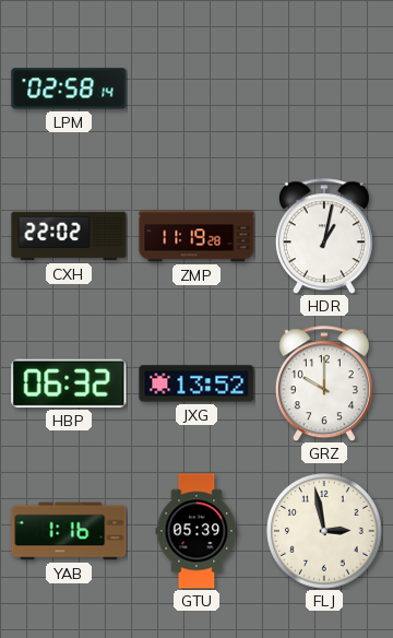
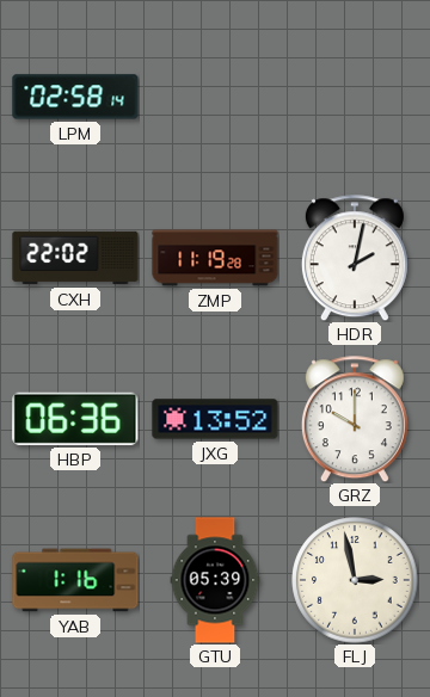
HDR: 1:02 -> 2:02 (355, 258)
HBP: 06:32 -> 06:36 (75, 419)
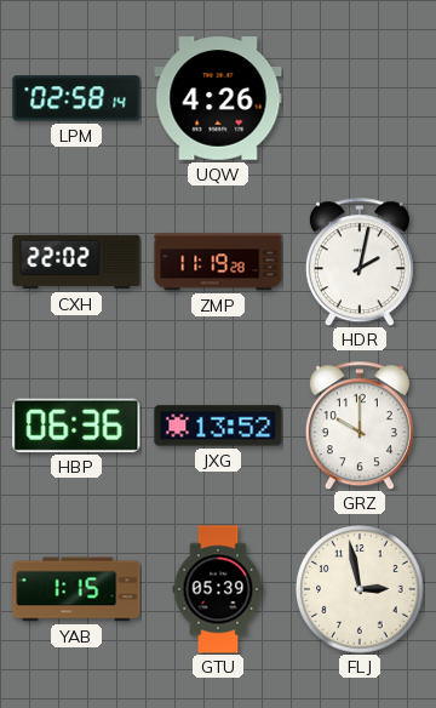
UQW: none -> 4:26 (218, 98)
YAB: 1:16 -> 1:15 (76, 589)
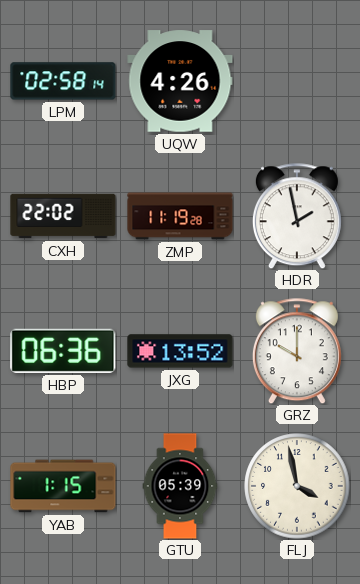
HDR: 2:02 -> 1:58 (297, 216)
FLJ: 2:58 -> 3:58 (297, 486)
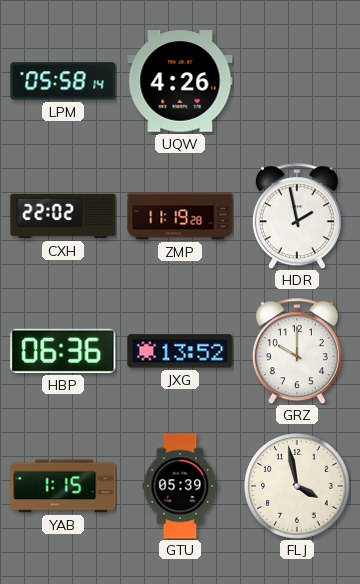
LPM: 02:58 -> 05:58 (63, 81)
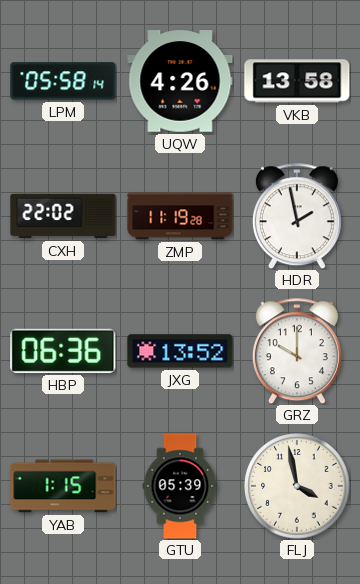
VKB: none -> 13:58 (297, 81)
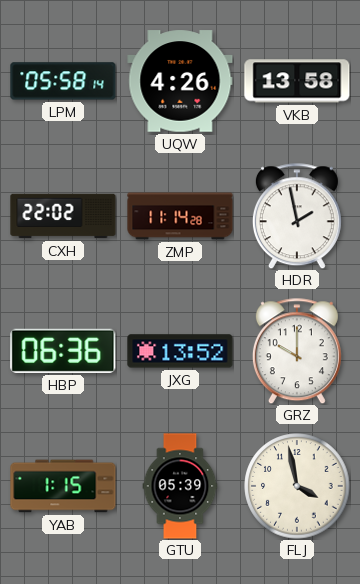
ZMP: 11:19 -> 11:14 (180, 216)
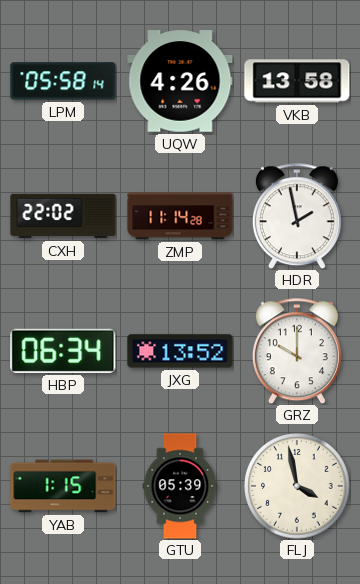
HBP: 06:36 -> 06:34 (63, 351)
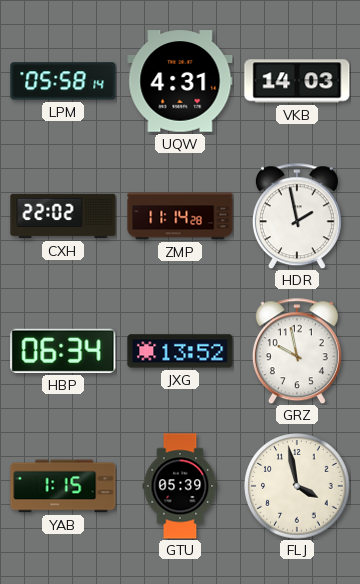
UQW: 4:26 -> 4:31 (180, 81)
VKB: 13:58 -> 14:03 (297, 81)
GRZ: 10:00 -> 9:58 (297, 351)
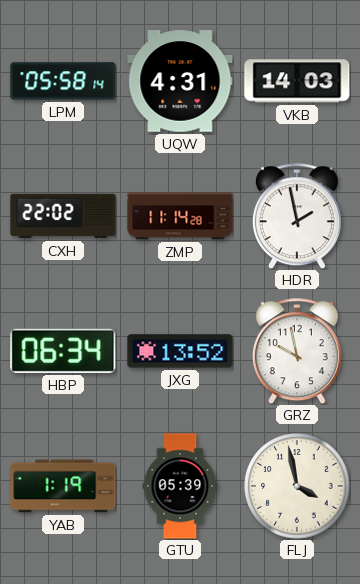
YAB: 1:15 -> 1:19 (63, 486)
